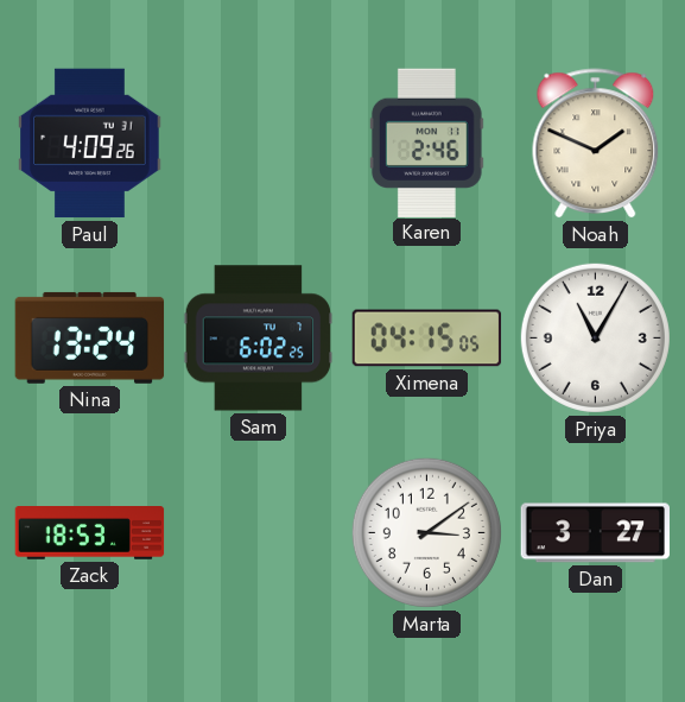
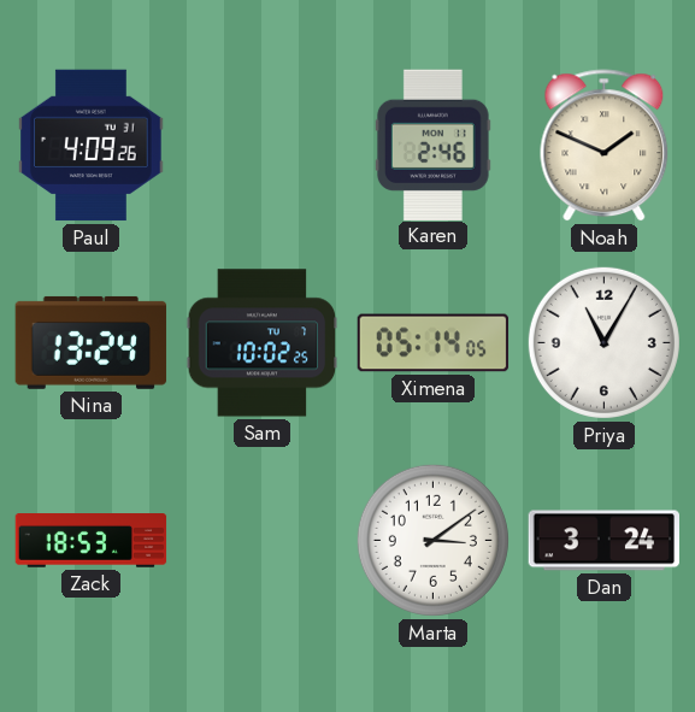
Sam: 6:02 -> 10:02 (263, 343)
Ximena: 04:15 -> 05:14 (434, 343)
Dan: 3:27 -> 3:24 (603, 541)
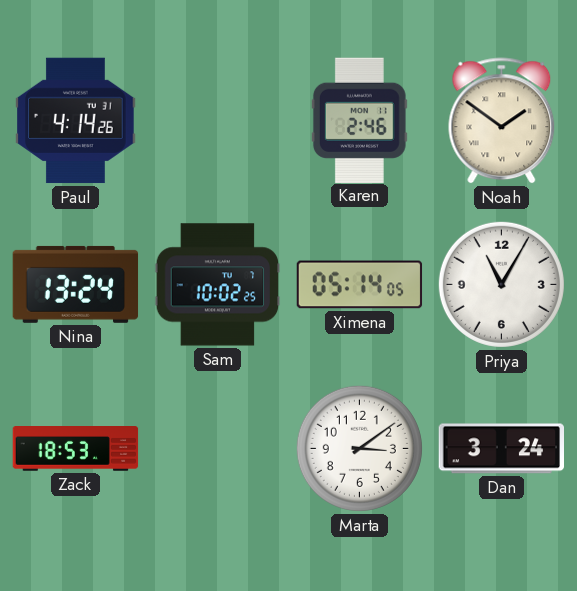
Paul: 4:09 -> 4:14 (76, 121)
Noah: 1:49 -> 1:51 (502, 121)
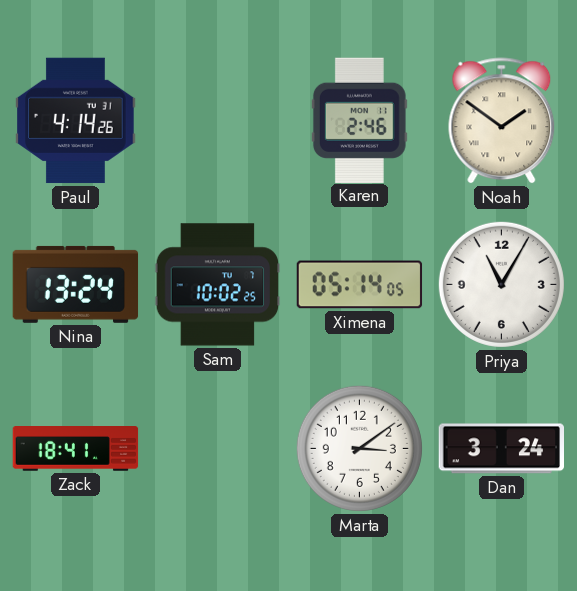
Zack: 18:53 -> 18:41 (76, 449)
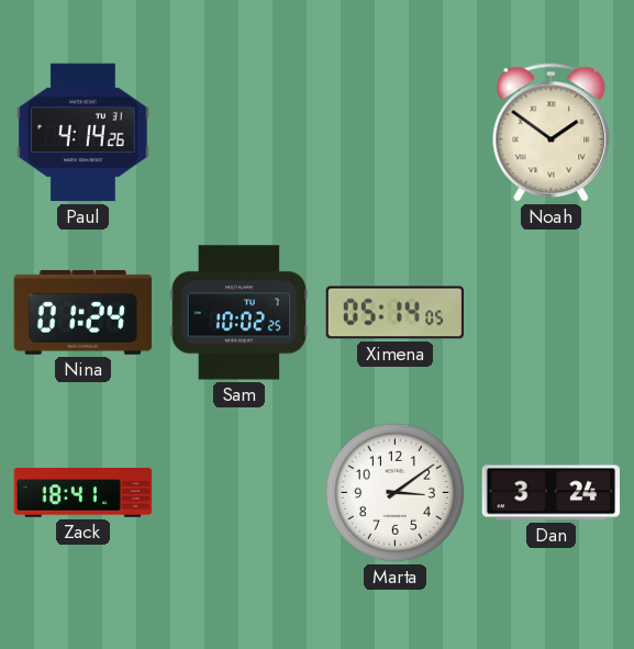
Karen: 2:46 -> none (359, 120)
Nina: 13:24 -> 01:24 (84, 312)
Priya: 11:05 -> none (501, 284)
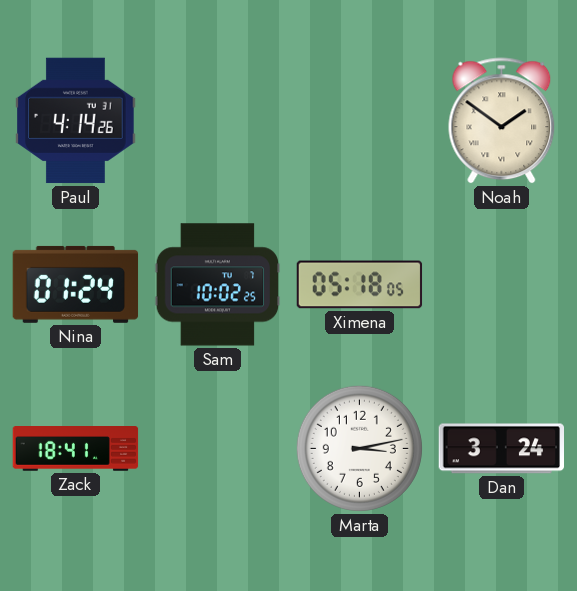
Ximena: 05:14 -> 05:18 (360, 285)
Marta: 3:09 -> 3:13 (359, 448)
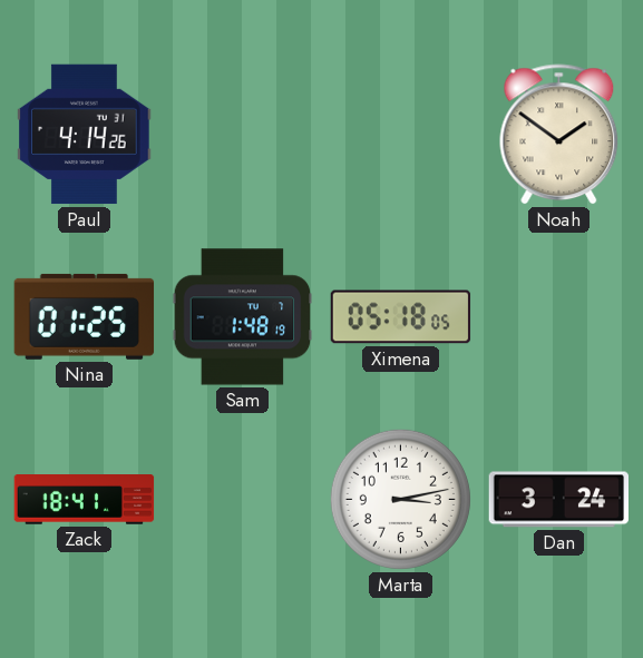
Nina: 01:24 -> 01:25 (85, 316)
Sam: 10:02 -> 1:48 (243, 317)
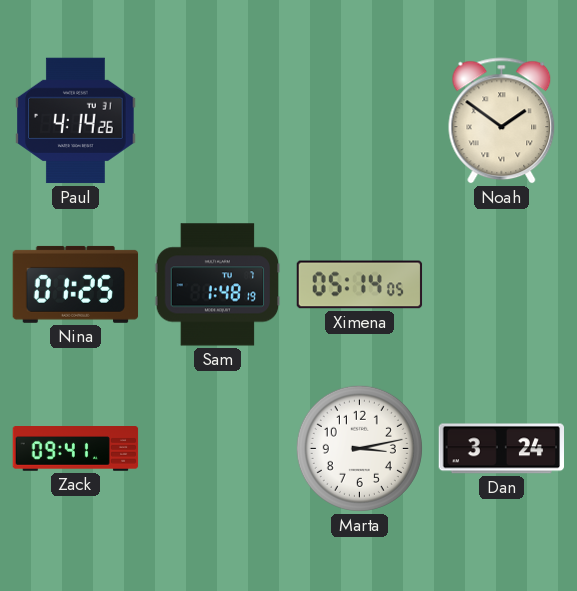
Ximena: 05:18 -> 05:14 (360, 285)
Zack: 18:41 -> 09:41 (76, 449)
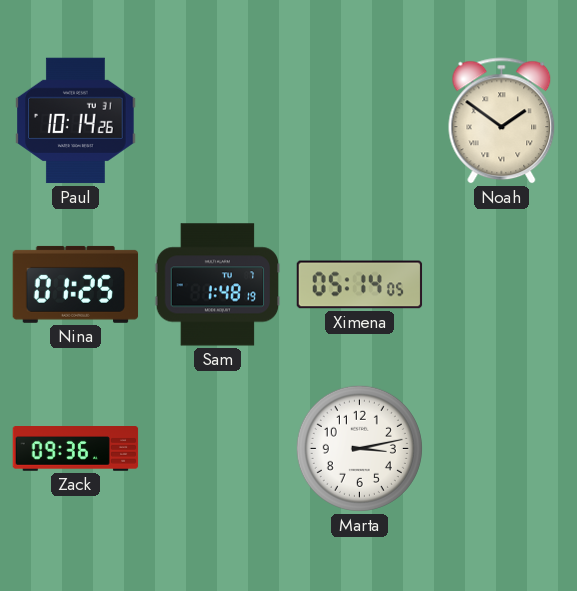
Paul: 4:14 -> 10:14 (76, 121)
Zack: 09:41 -> 09:36 (76, 449)
Dan: 3:24 -> none (501, 449)
